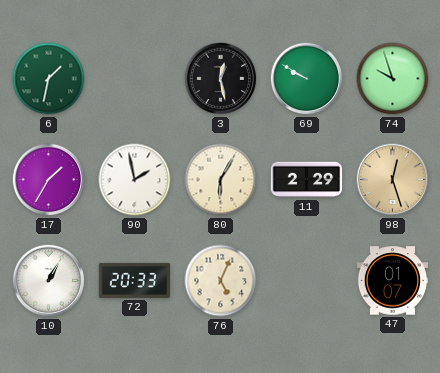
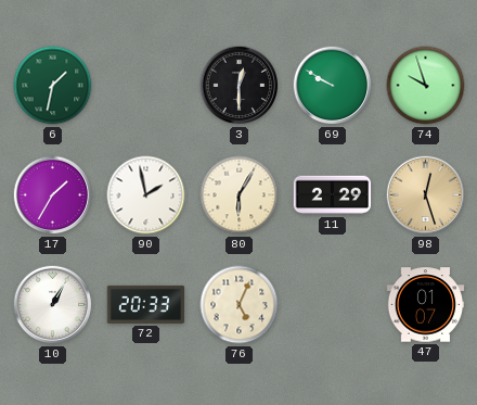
3: 12:28 -> 12:30 (240, 86)
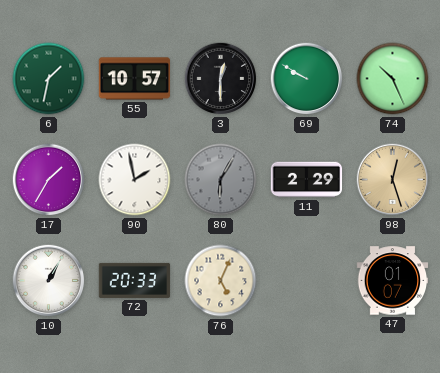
55: none -> 10:57 (135, 79)
74: 9:57 -> 10:26 (393, 79)
80 dial: cream -> grey (221, 180)
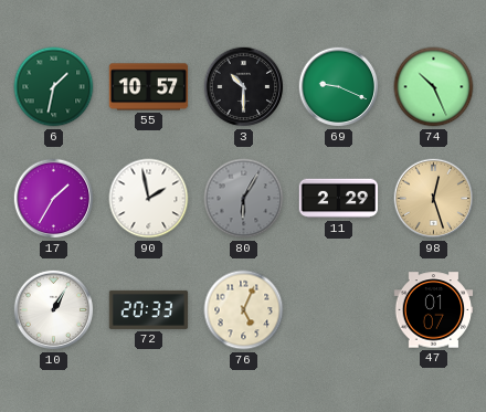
3: 12:30 -> 10:30 (244, 87)
69: 9:50 -> 9:19 (339, 87)
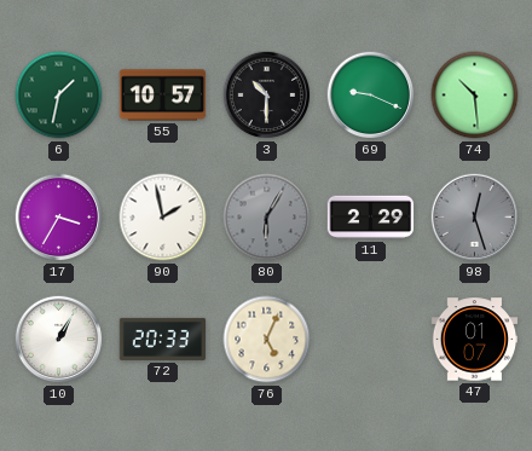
74: 10:26 -> 10:29 (475, 96)
17: 1:35 -> 3:35 (59, 218)
98 dial: champagne -> grey (475, 218)
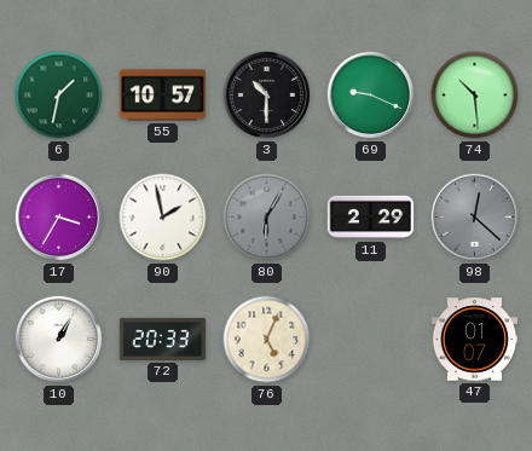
98: 12:27 -> 12:22 (475, 218)
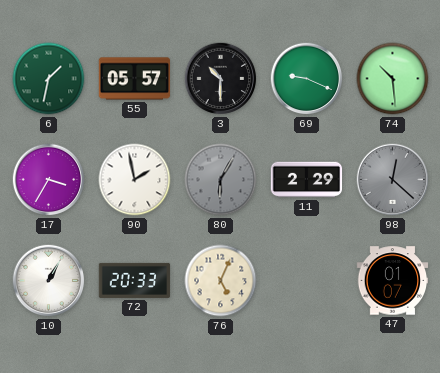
55: 10:57 -> 05:57 (135, 79)
